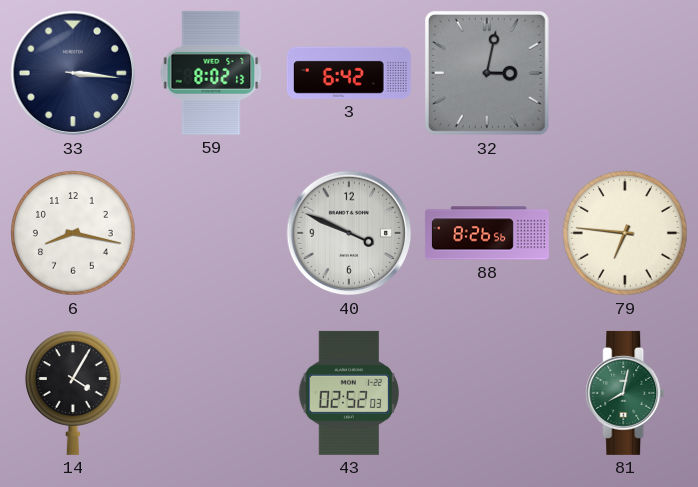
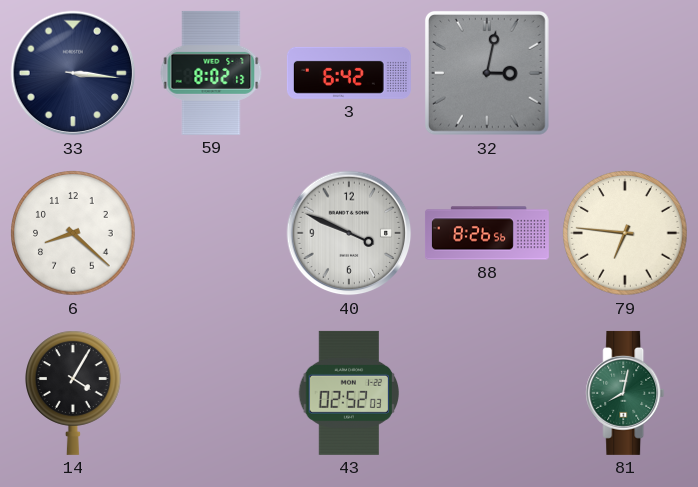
6: 8:17 -> 8:22 (73, 233)
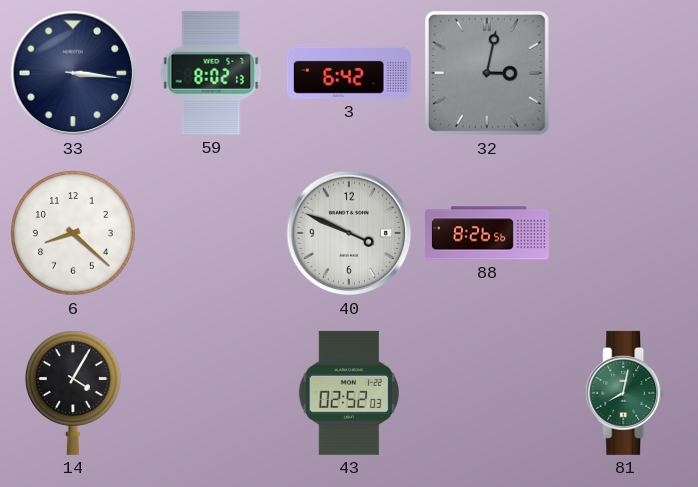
79: 6:46 -> none (625, 233)
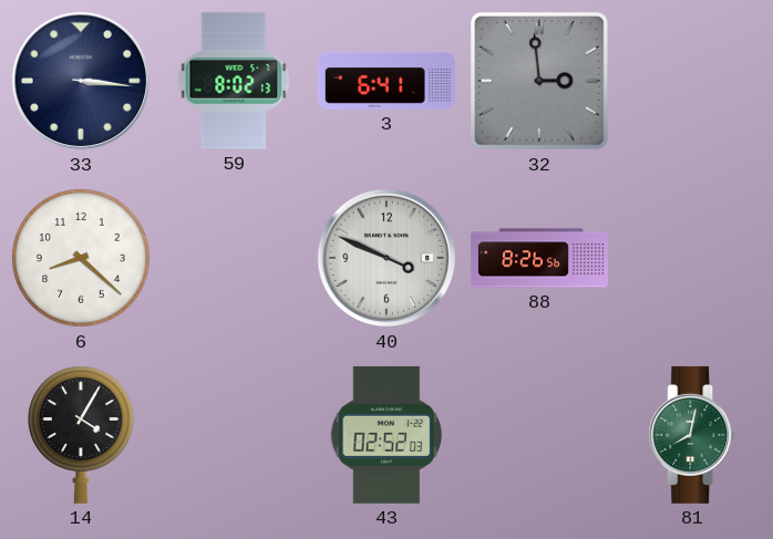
3: 6:42 -> 6:41 (386, 81)
32: 3:02 -> 2:59 (539, 81)
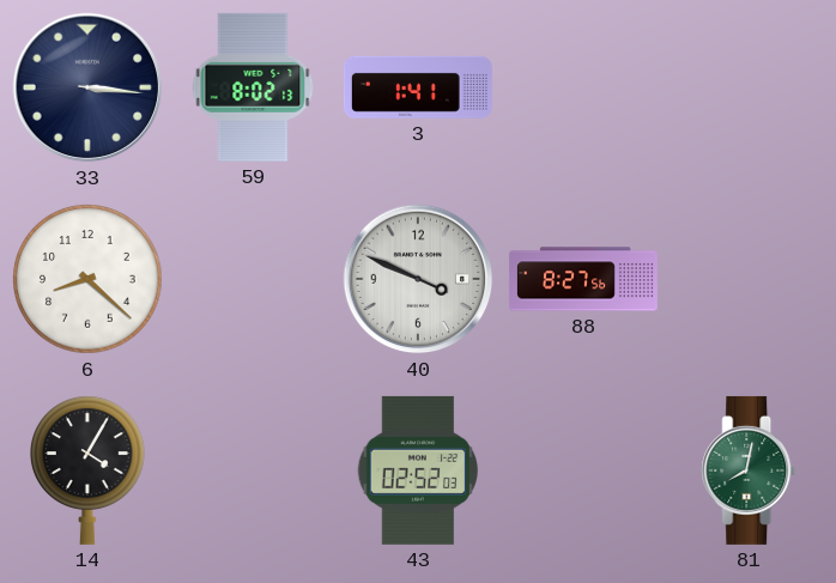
3: 6:41 -> 1:41 (418, 87)
32: 2:59 -> none (539, 81)
88: 8:26 -> 8:27 (583, 279)
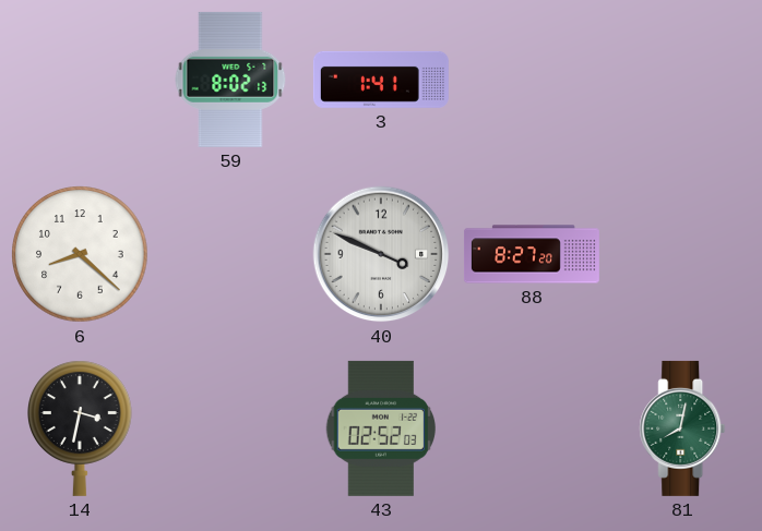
33: 3:16 -> none (87, 87)
88: 8:27:56 -> 8:27:20 (532, 254)
14: 4:05 -> 3:32 (81, 429)
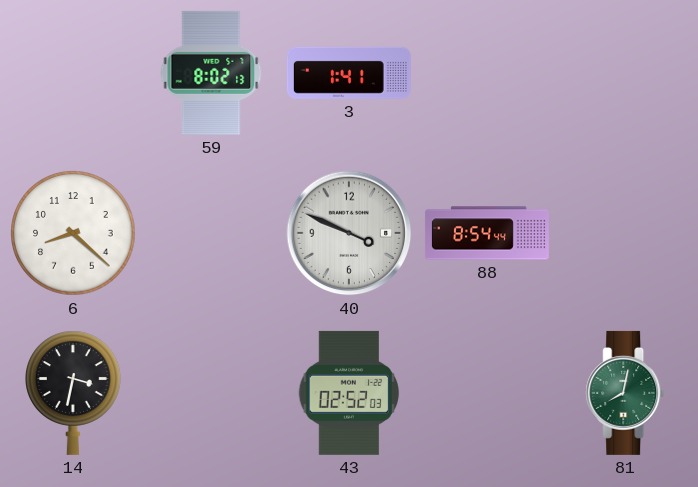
88: 8:27 -> 8:54 (487, 233)
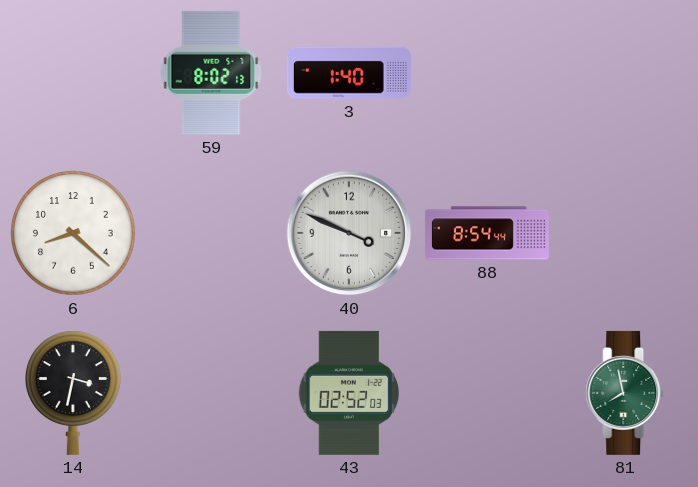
3: 1:41 -> 1:40 (349, 73)
81: 8:02 -> 7:58 (625, 393)
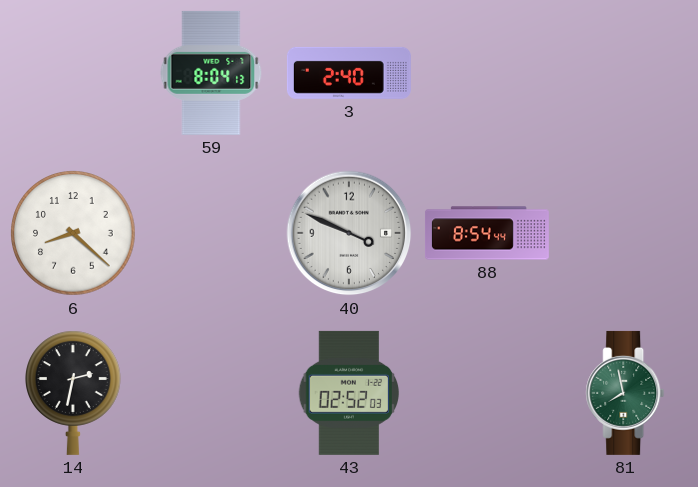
59: 8:02 -> 8:04 (211, 73)
3: 1:40 -> 2:40 (349, 73)
14: 3:32 -> 2:32 (74, 393)
